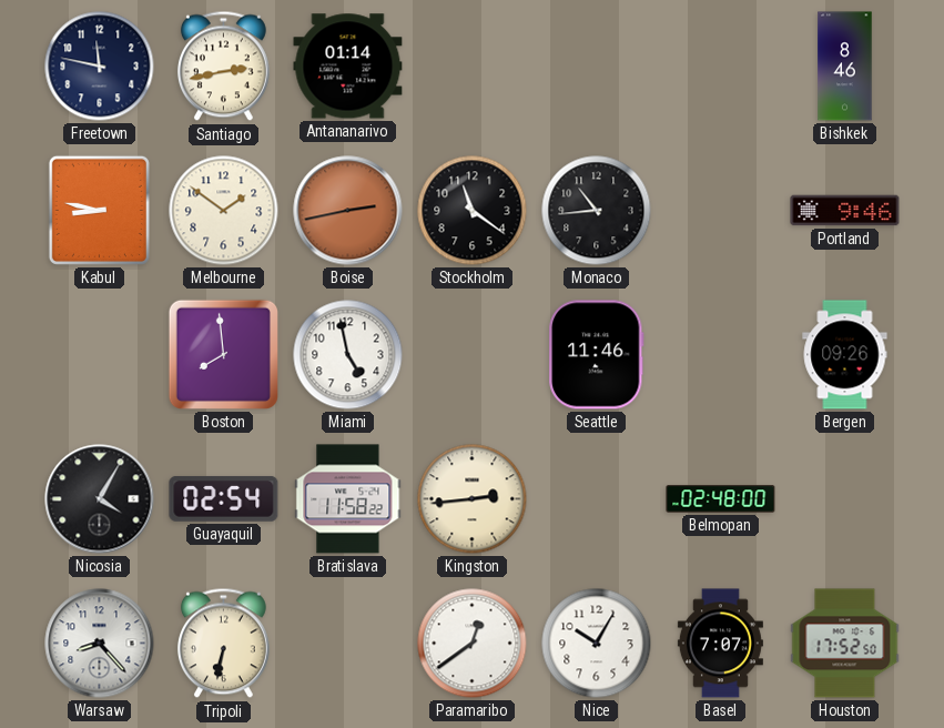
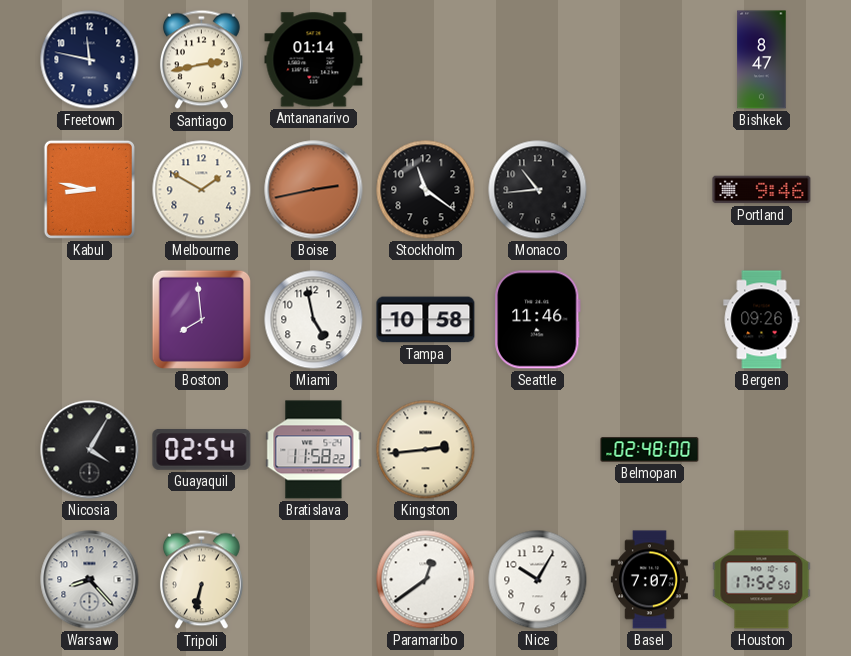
Bishkek: 8:46 -> 8:47 (762, 60)
Melbourne: 1:51 -> 1:50 (202, 190)
Tampa: none -> 10:58 (426, 320)
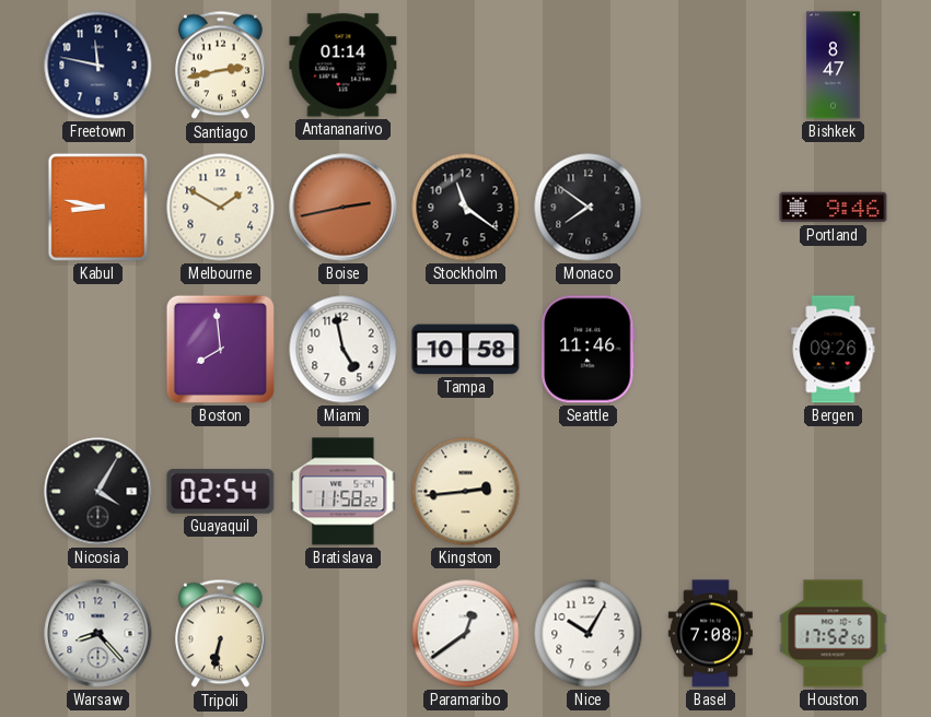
Monaco: 10:44 -> 7:51 (589, 208)
Belmopan: 02:48 -> none (650, 450)
Basel: 7:07 -> 7:08 (710, 634)
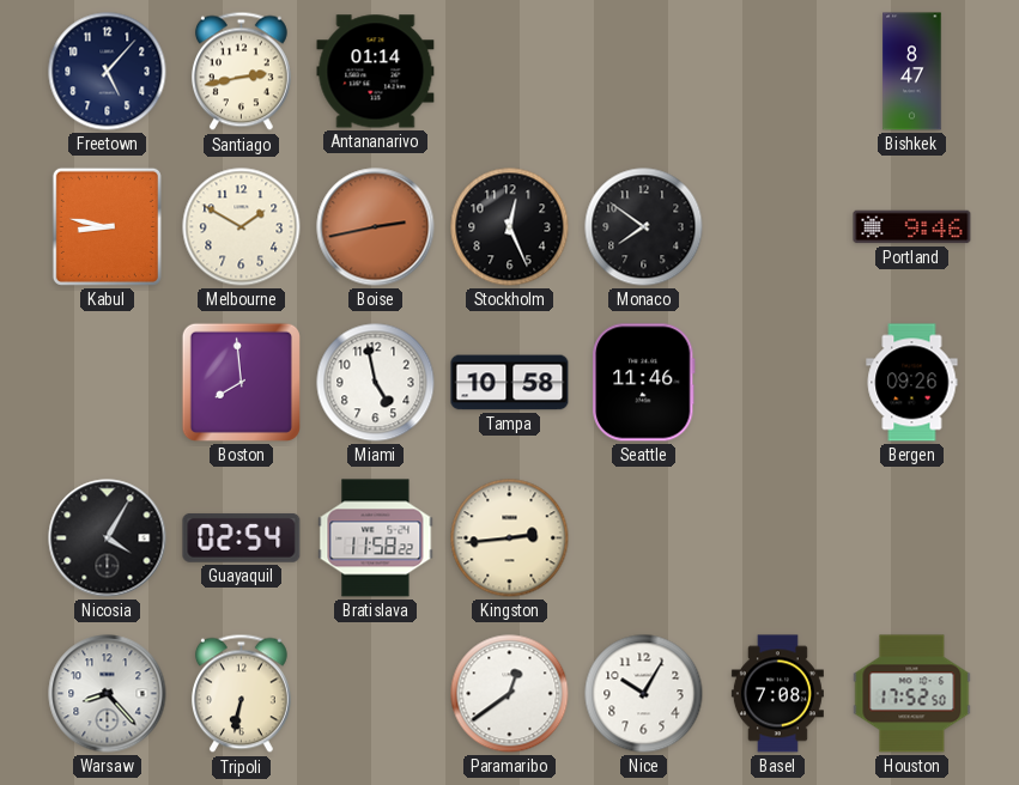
Freetown: 11:47 -> 5:07 (108, 72)
Stockholm: 11:21 -> 12:26 (510, 227)
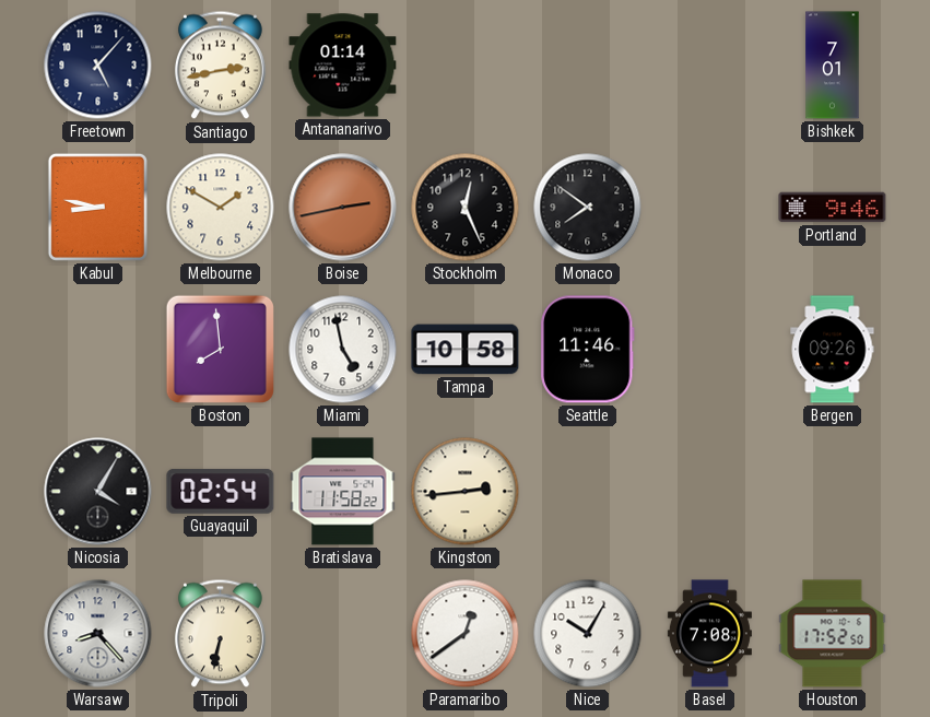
Bishkek: 8:47 -> 7:01 (833, 66)
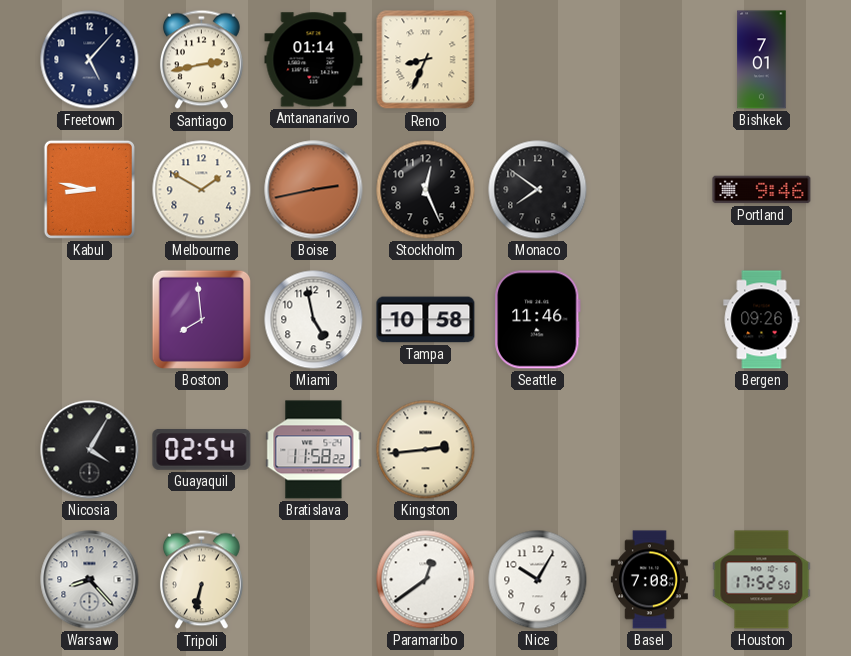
Reno: none -> 8:34 (426, 60)
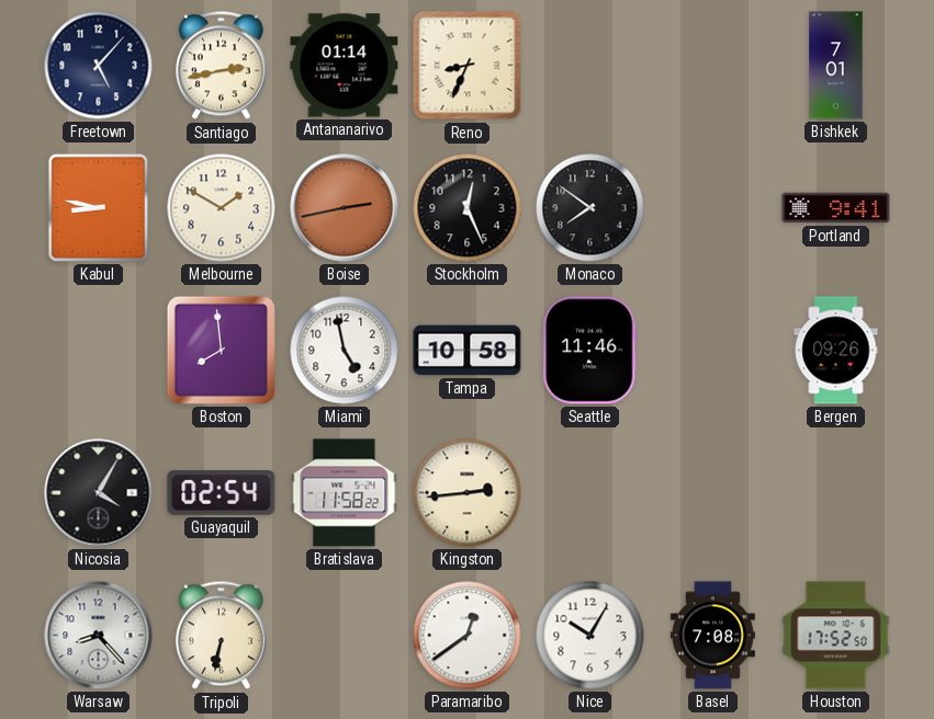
Portland: 9:46 -> 9:41 (836, 208)
